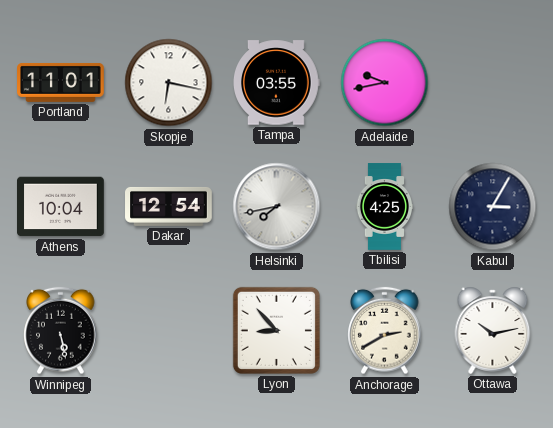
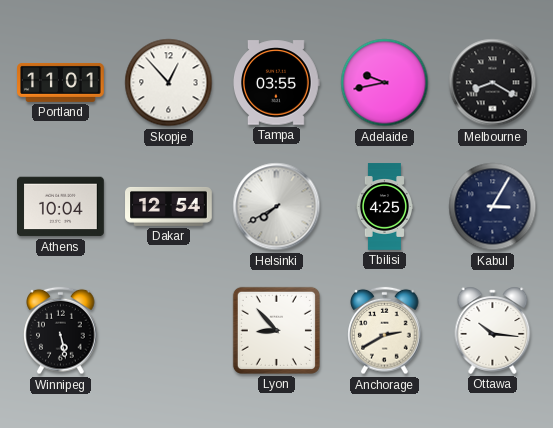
Skopje: 6:17 -> 12:53 (169, 83)
Melbourne: none -> 8:20 (493, 83)
Helsinki: 7:43 -> 7:40 (277, 207)
Ottawa: 10:13 -> 10:16 (493, 330)
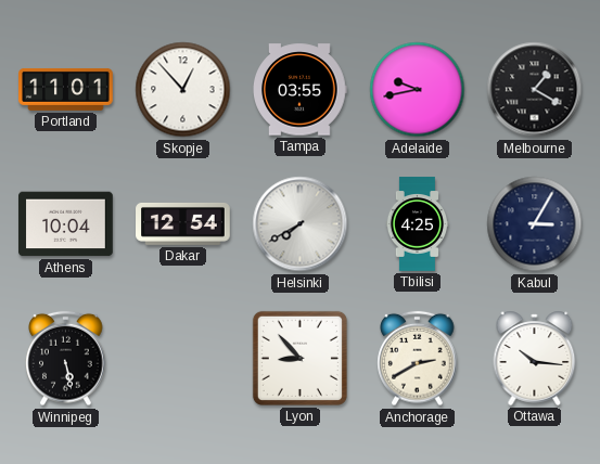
Melbourne: 8:20 -> 1:20 (535, 90)
